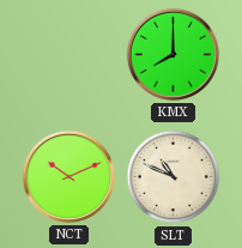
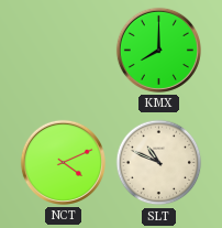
NCT: 10:11 -> 4:11 (63, 162)
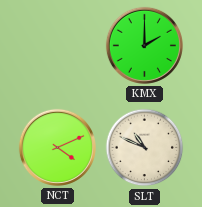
KMX: 8:00 -> 2:00 (144, 45)
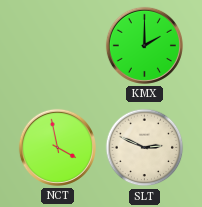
NCT: 4:11 -> 3:58 (57, 147)
SLT: 10:49 -> 2:49 (145, 148)
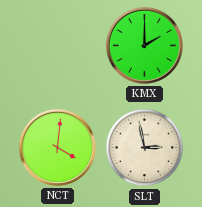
NCT: 3:58 -> 4:01 (57, 147)
SLT: 2:49 -> 2:58 (145, 148)
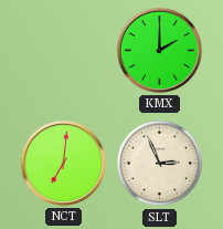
NCT: 4:01 -> 7:01 (63, 163)
SLT: 2:58 -> 2:56 (160, 164)
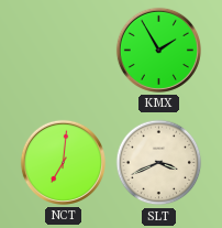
KMX: 2:00 -> 1:55 (158, 50)
SLT: 2:56 -> 3:41 (159, 163)
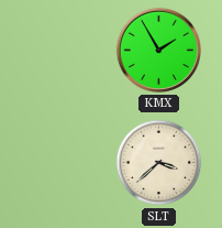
NCT: 7:01 -> none (63, 162)
SLT: 3:41 -> 3:38 (159, 163)
